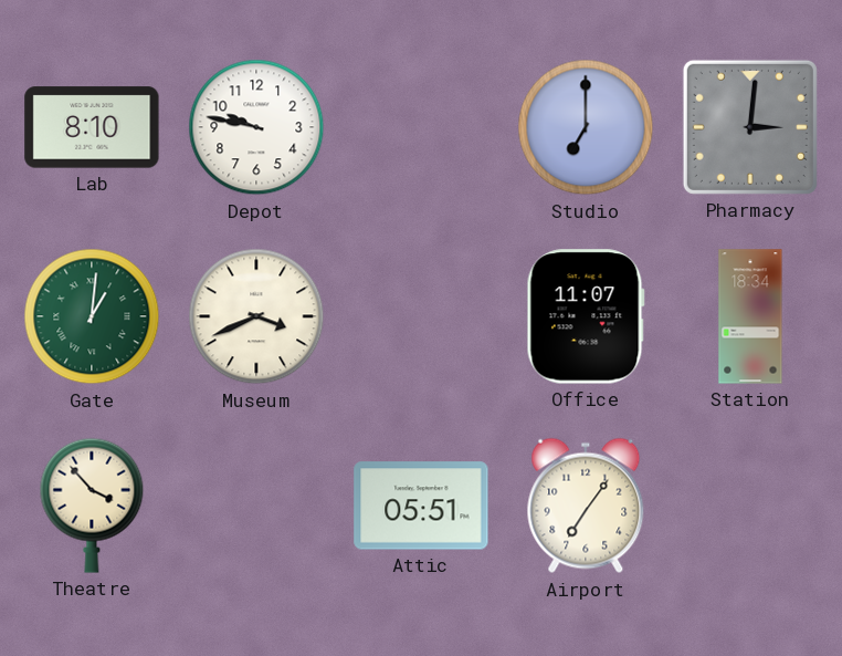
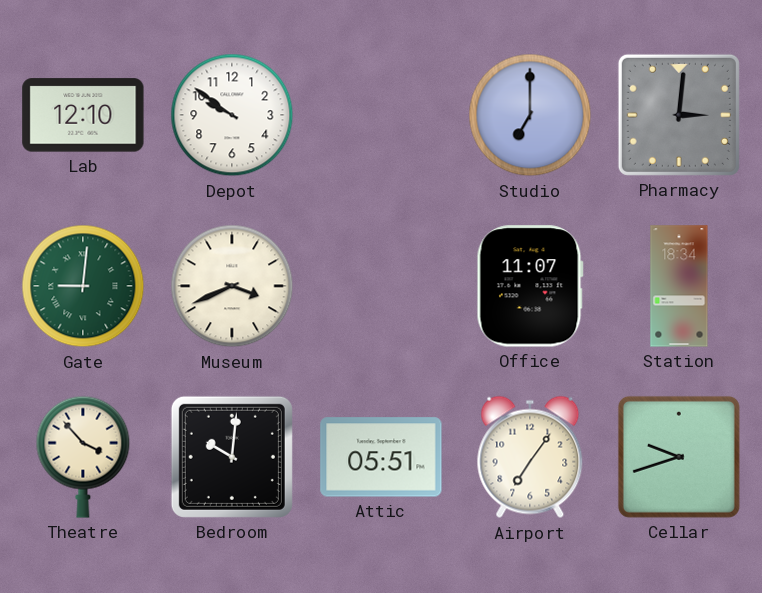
Lab: 8:10 -> 12:10 (83, 115)
Depot: 9:47 -> 9:51 (232, 115)
Gate: 1:01 -> 9:01 (83, 286)
Bedroom: none -> 10:01 (232, 457)
Cellar: none -> 9:42 (679, 457)
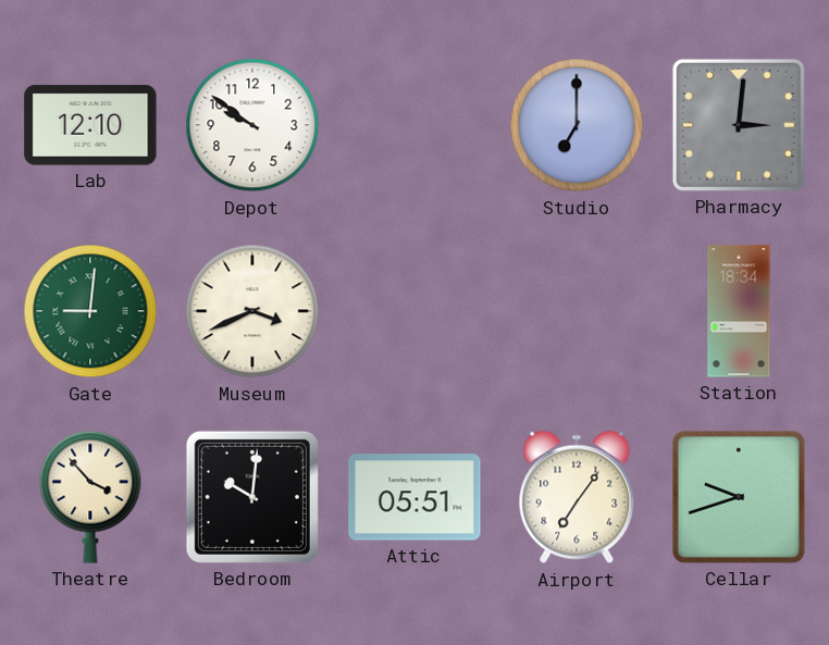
Office: 11:07 -> none (530, 286)
